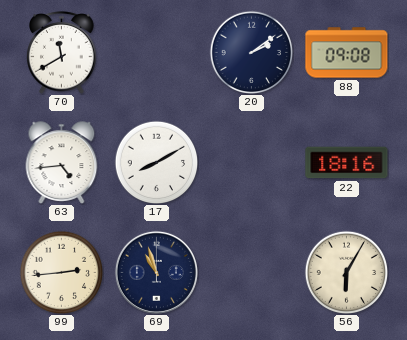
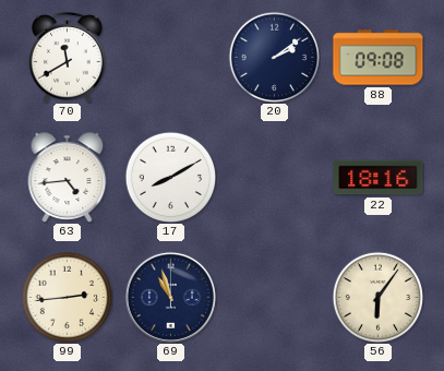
56: 6:05 -> 6:06 (377, 297)
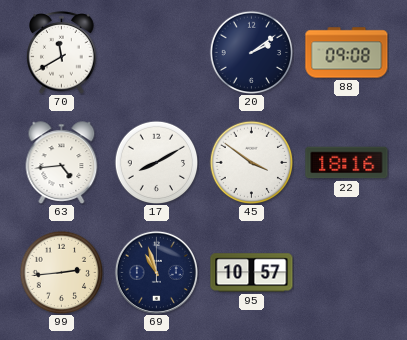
45: none -> 3:51 (251, 162)
95: none -> 10:57 (252, 273)
56: 6:06 -> none (377, 297)
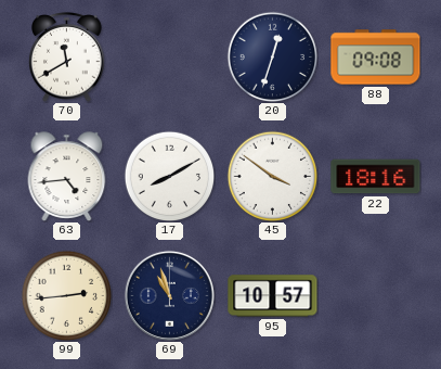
20: 2:09 -> 12:33 (272, 56)
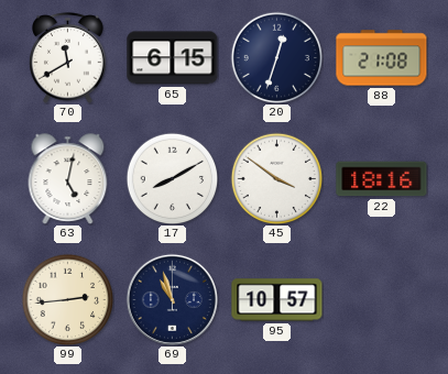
65: none -> 6:15 (173, 58)
88: 09:08 -> 21:08 (382, 58)
63: 4:44 -> 5:02 (68, 179)
